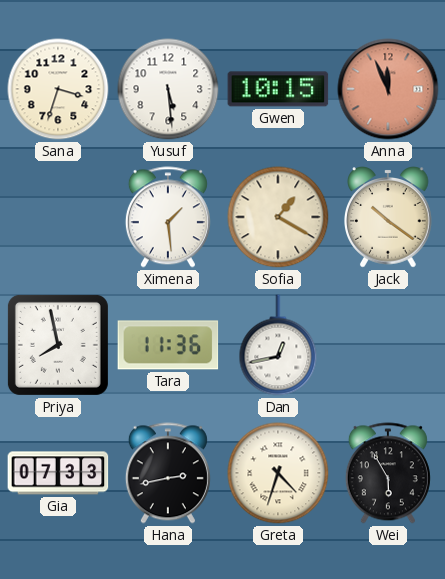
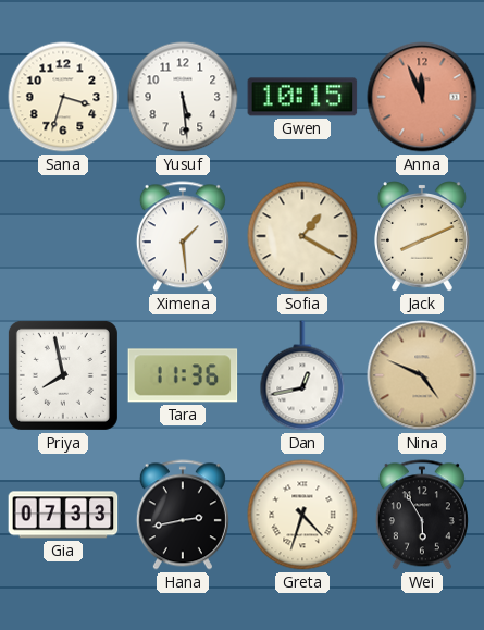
Jack: 10:21 -> 8:11 (422, 236)
Nina: none -> 4:49 (422, 375)
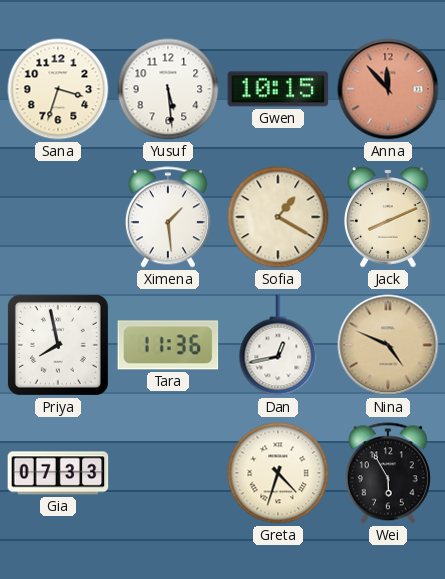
Anna: 11:56 -> 11:53 (388, 89)
Hana: 2:43 -> none (183, 515)
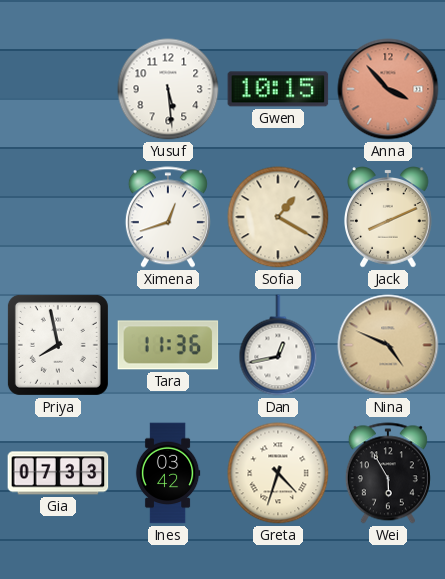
Sana: 3:33 -> none (58, 89)
Anna: 11:53 -> 3:53 (388, 89)
Ximena: 1:29 -> 12:42 (168, 217)
Ines: none -> 03:42 (168, 473)
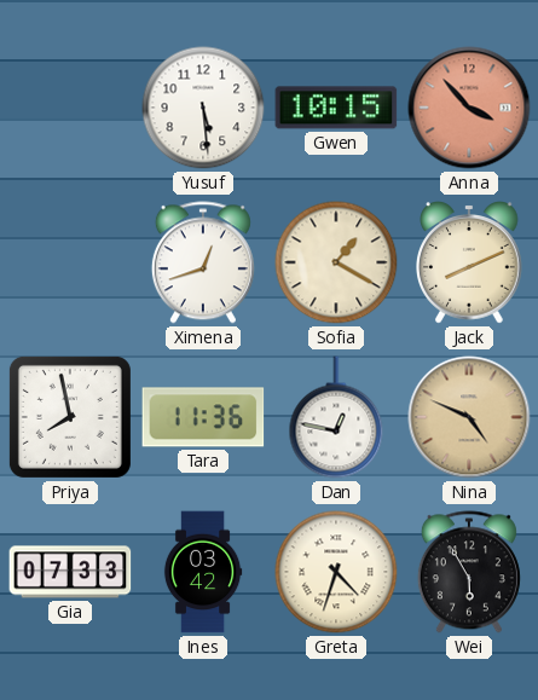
Dan: 12:43 -> 12:47 (336, 417)
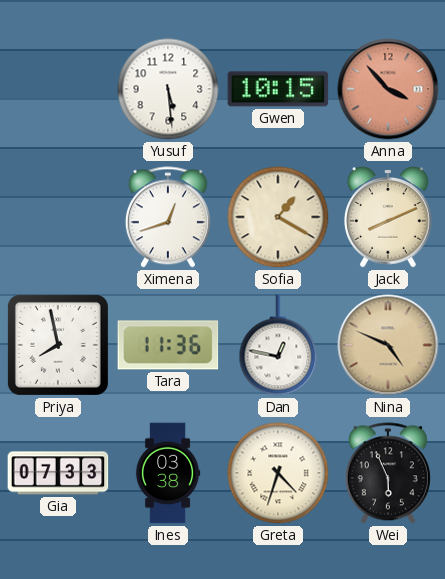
Ines: 03:42 -> 03:38 (168, 473)
Wei: 5:55 -> 5:56 (388, 473)
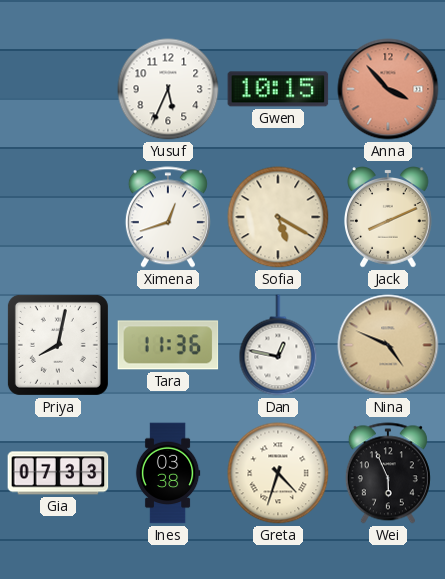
Yusuf: 5:29 -> 5:34 (168, 89)
Sofia: 1:20 -> 5:20 (278, 217)
Priya: 7:58 -> 8:02 (58, 345)
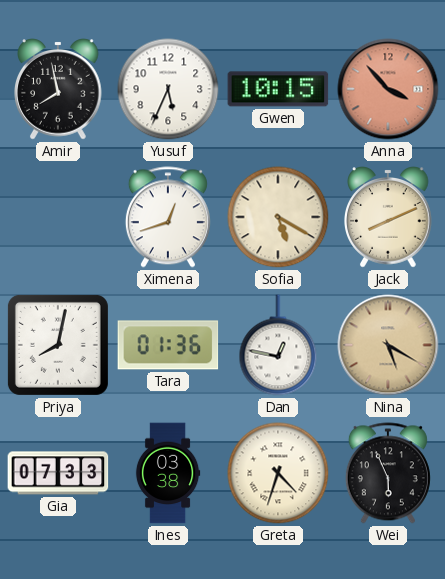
Amir: none -> 7:58 (58, 89)
Tara: 11:36 -> 01:36 (168, 345)
Nina: 4:49 -> 5:20 (388, 345)
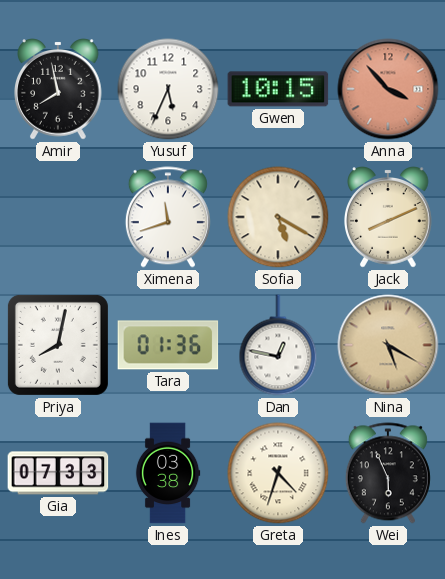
Ximena: 12:42 -> 11:42 (168, 217)
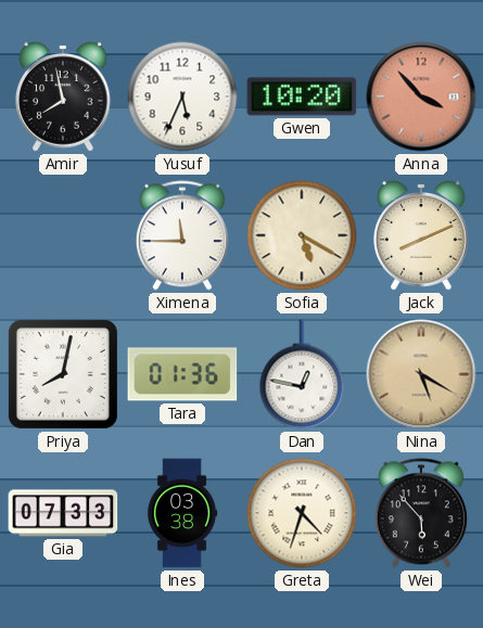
Gwen: 10:15 -> 10:20 (302, 97)
Ximena: 11:42 -> 11:45 (182, 235)
Wei: 5:56 -> 5:53 (421, 513)
